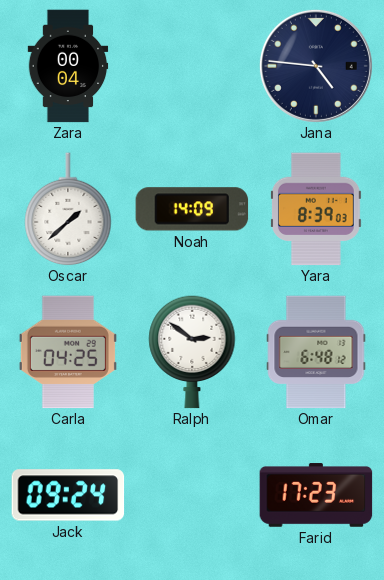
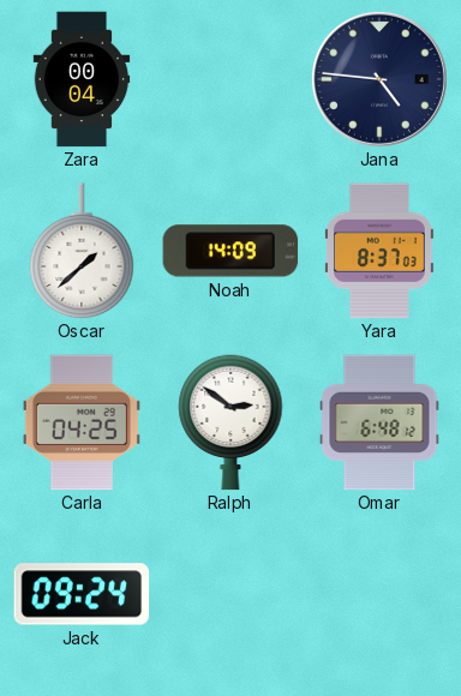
Yara: 8:39 -> 8:37 (379, 251)
Farid: 17:23 -> none (316, 495)
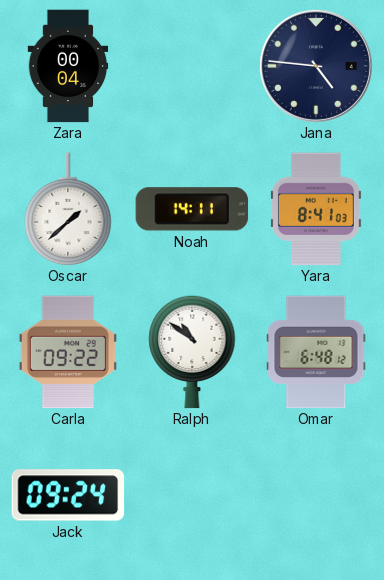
Noah: 14:09 -> 14:11 (192, 209)
Yara: 8:37 -> 8:41 (316, 209)
Carla: 04:25 -> 09:22 (68, 352)
Ralph: 2:51 -> 10:51 (192, 352)
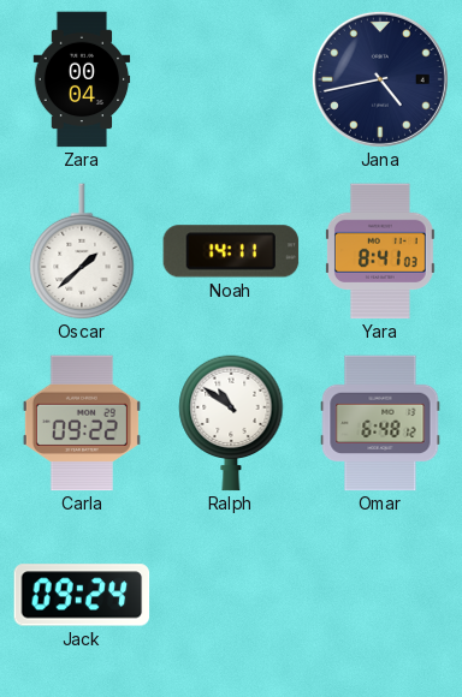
Jana: 4:46 -> 4:43 (380, 79)
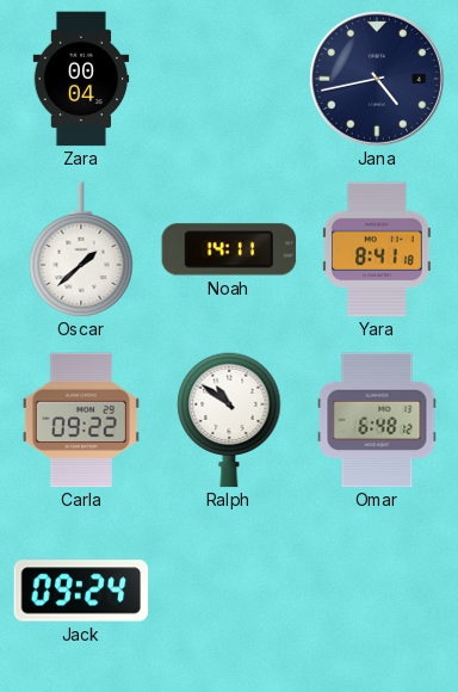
Yara: 8:41:03 -> 8:41:18 (377, 249)
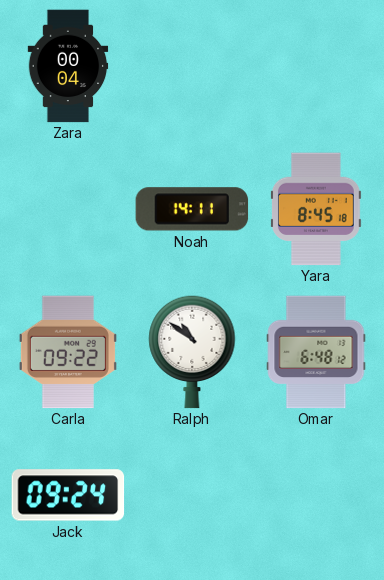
Jana: 4:43 -> none (377, 79)
Oscar: 1:38 -> none (81, 249)
Yara: 8:41 -> 8:45 (316, 209)
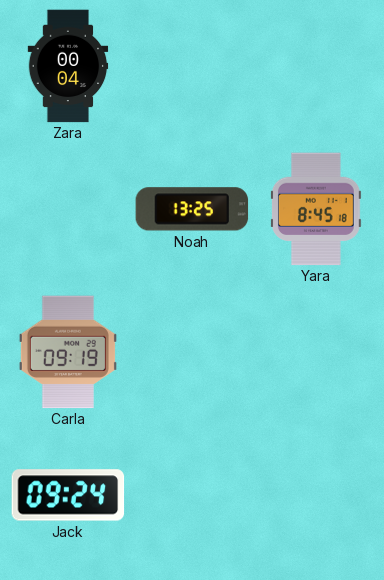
Noah: 14:11 -> 13:25 (192, 209)
Carla: 09:22 -> 09:19 (68, 352)
Ralph: 10:51 -> none (192, 352)
Omar: 6:48 -> none (316, 352)
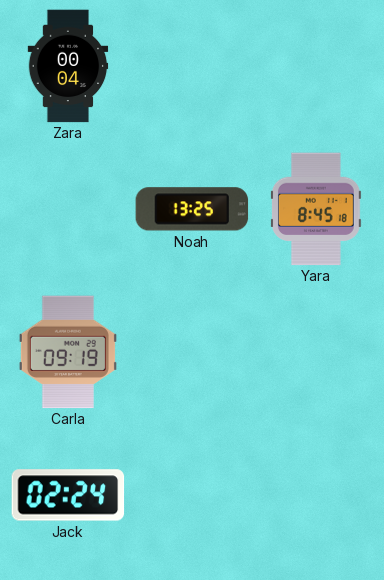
Jack: 09:24 -> 02:24 (68, 495)
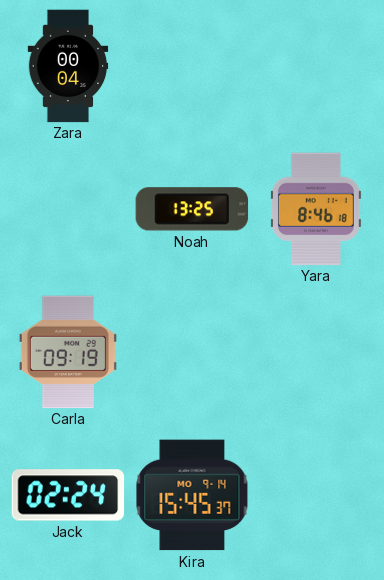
Yara: 8:45 -> 8:46 (316, 209)
Kira: none -> 15:45 (192, 495)
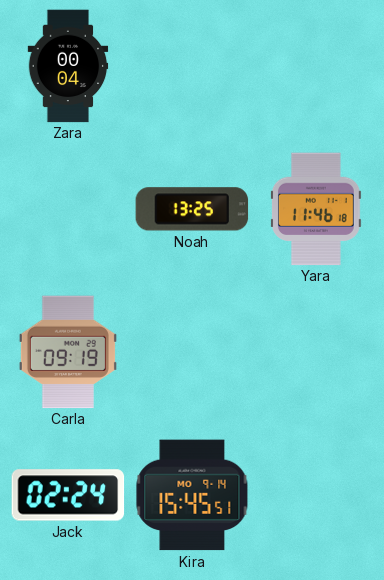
Yara: 8:46 -> 11:46 (316, 209)
Kira: 15:45:37 -> 15:45:51 (192, 495)
